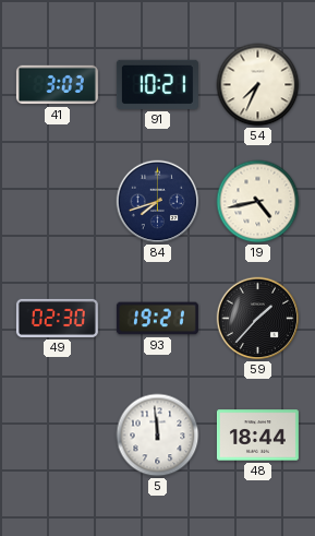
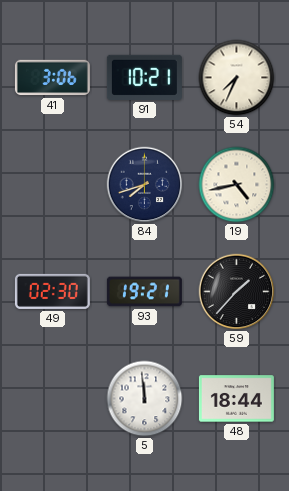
41: 3:03 -> 3:06 (52, 78)
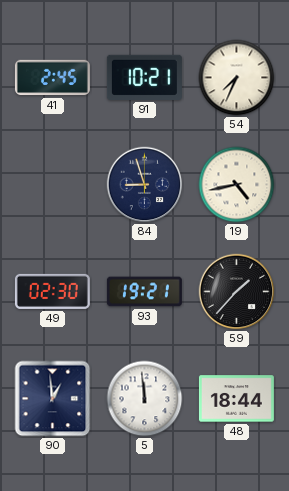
41: 3:06 -> 2:45 (52, 78)
84: 7:42 -> 8:57 (145, 185)
90: none -> 12:59 (53, 399)
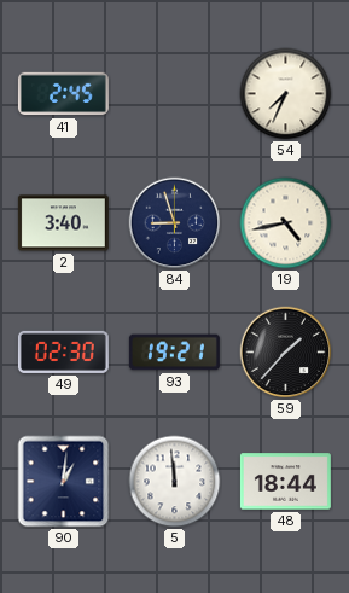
91: 10:21 -> none (144, 77)
2: none -> 3:40 (63, 223)
90: 12:59 -> 1:01 (64, 482)
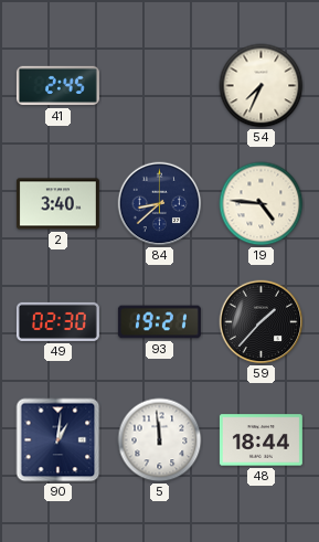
84: 8:57 -> 8:38 (160, 204)
19: 4:43 -> 4:46 (262, 204)
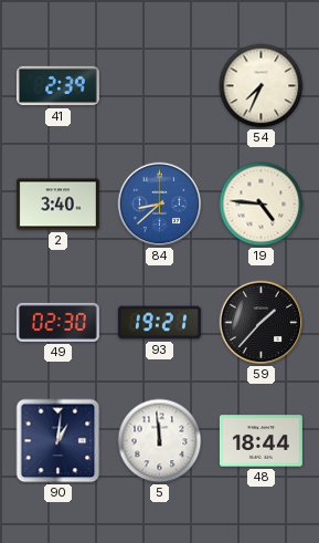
41: 2:45 -> 2:39 (57, 86)
84 dial: navy -> blue (160, 205)
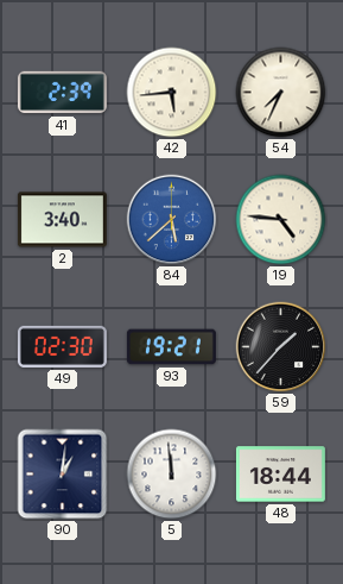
42: none -> 5:44 (172, 93)
84: 8:38 -> 5:38 (172, 220)
